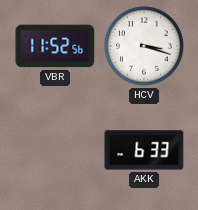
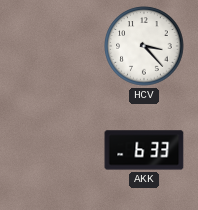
VBR: 11:52 -> none (55, 46)
HCV: 3:18 -> 3:23 (144, 46)
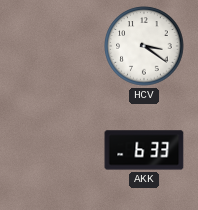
HCV: 3:23 -> 3:21 (144, 46)
